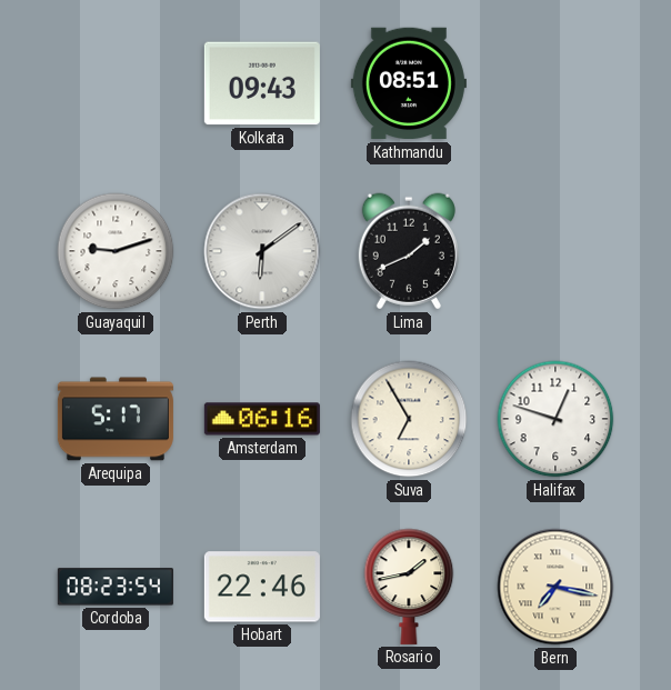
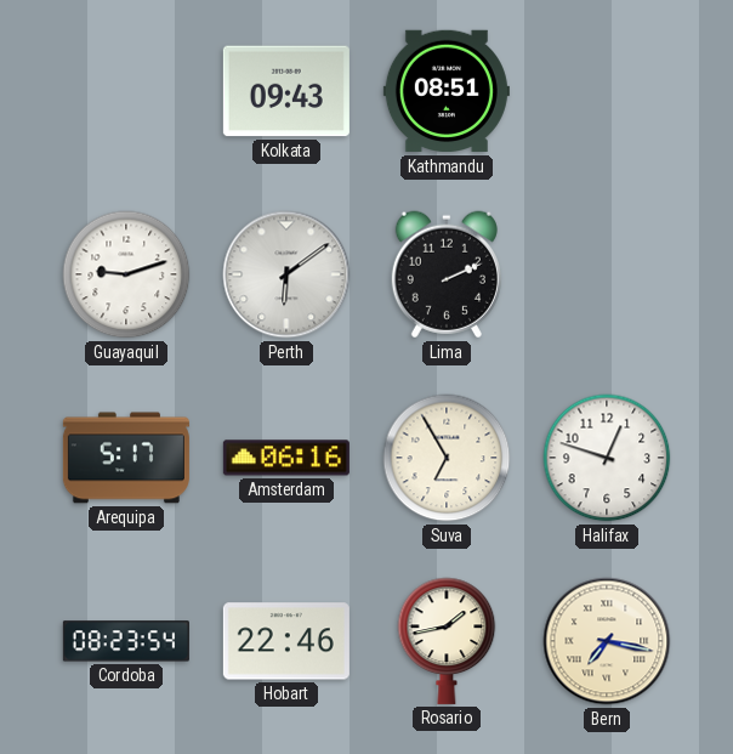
Lima: 1:41 -> 2:11 (447, 274)
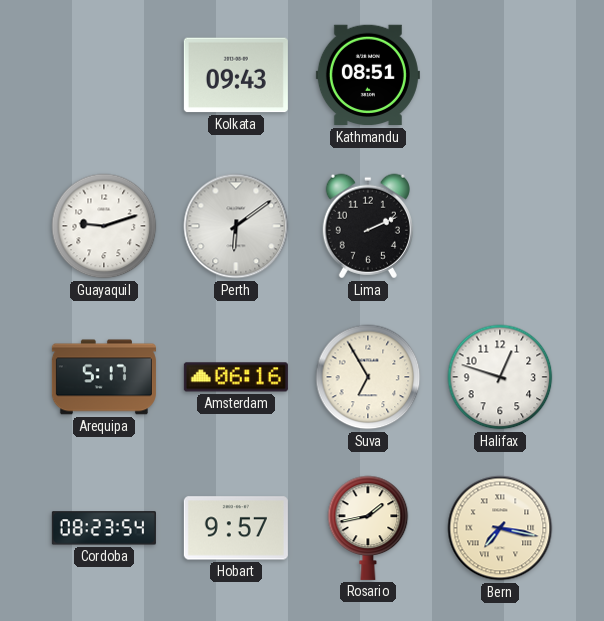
Hobart: 22:46 -> 9:57 (236, 528)
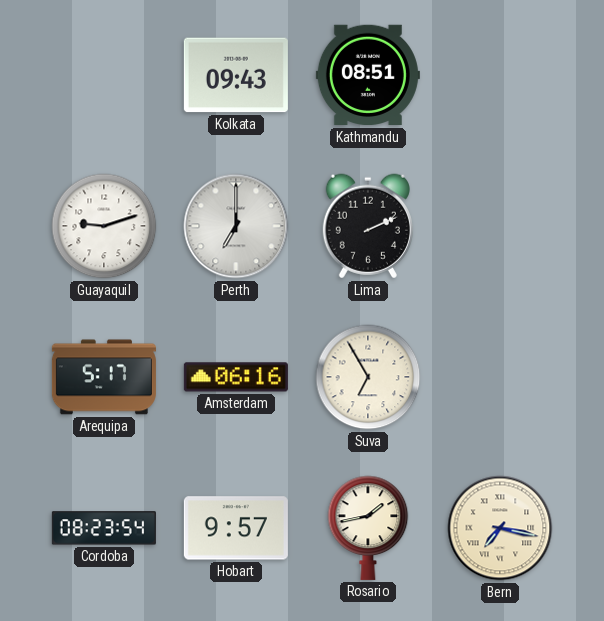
Perth: 6:09 -> 7:00 (236, 226)
Halifax: 12:48 -> none (500, 377)
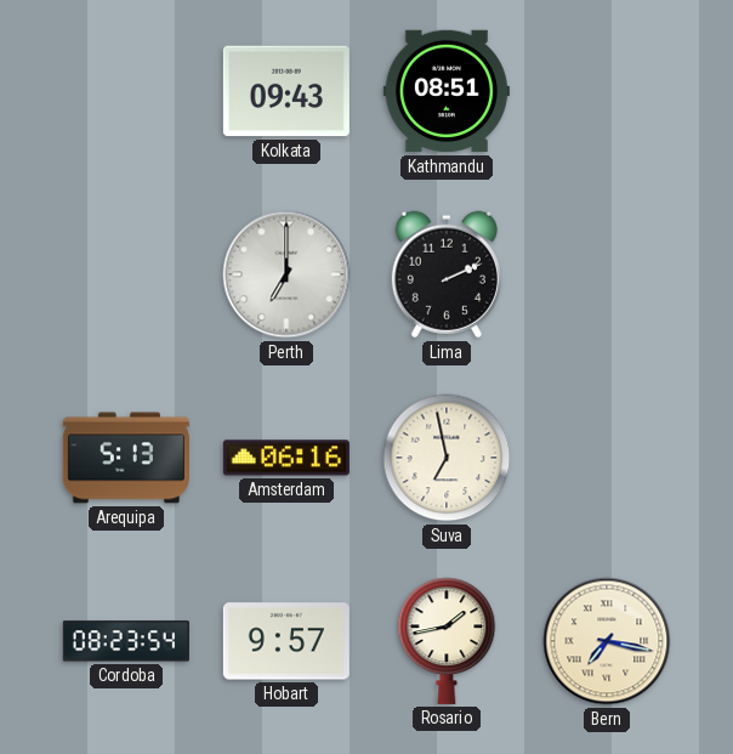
Guayaquil: 9:12 -> none (104, 226)
Arequipa: 5:17 -> 5:13 (126, 458)
Suva: 6:55 -> 6:58 (447, 458)
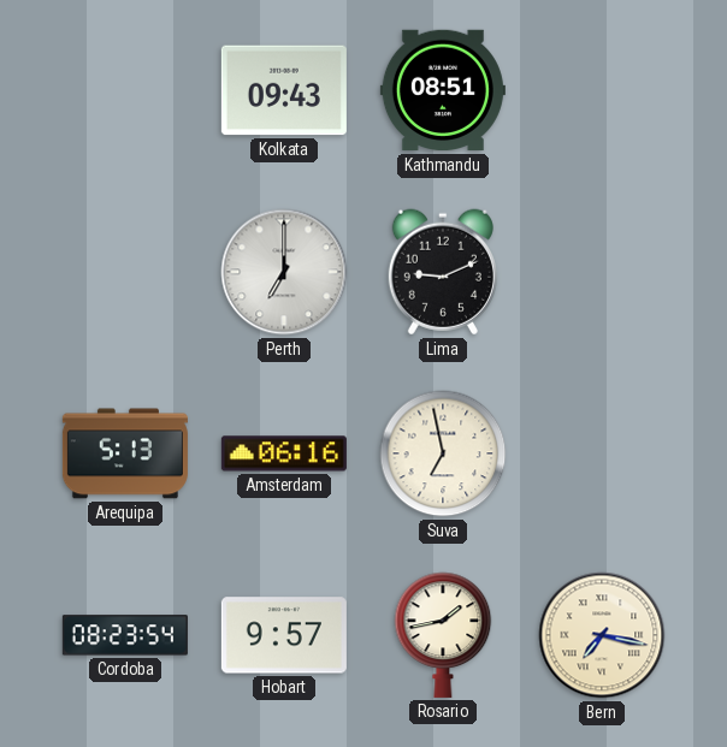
Lima: 2:11 -> 9:11 (443, 272)
